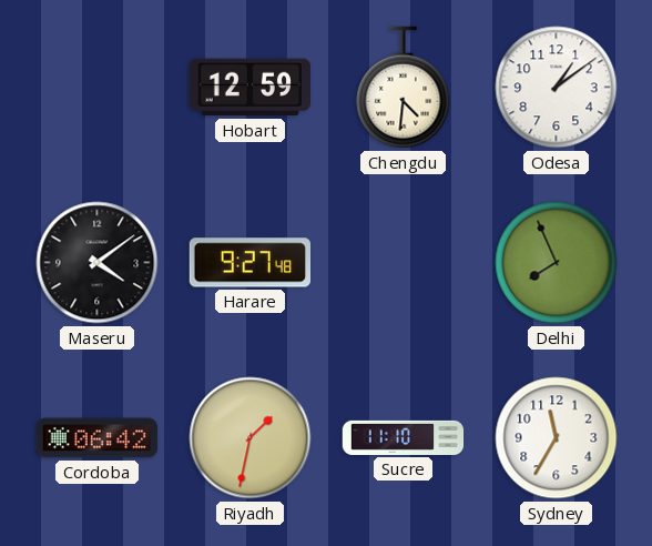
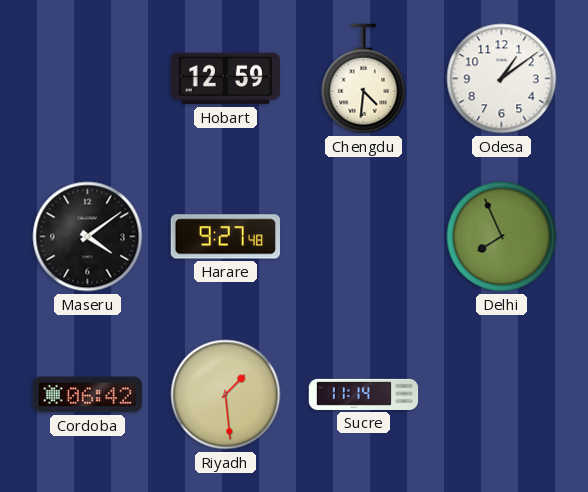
Riyadh: 1:32 -> 1:29 (226, 395)
Sucre: 11:10 -> 11:14 (364, 394)
Sydney: 11:35 -> none (557, 438)
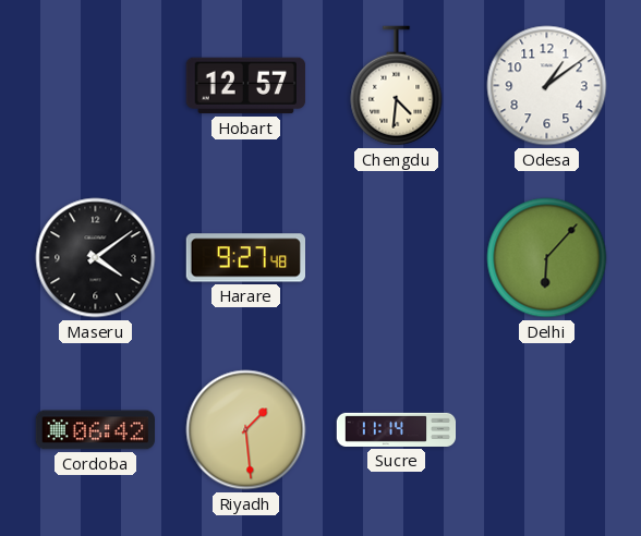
Hobart: 12:59 -> 12:57 (245, 86)
Delhi: 7:56 -> 6:07 (547, 258)
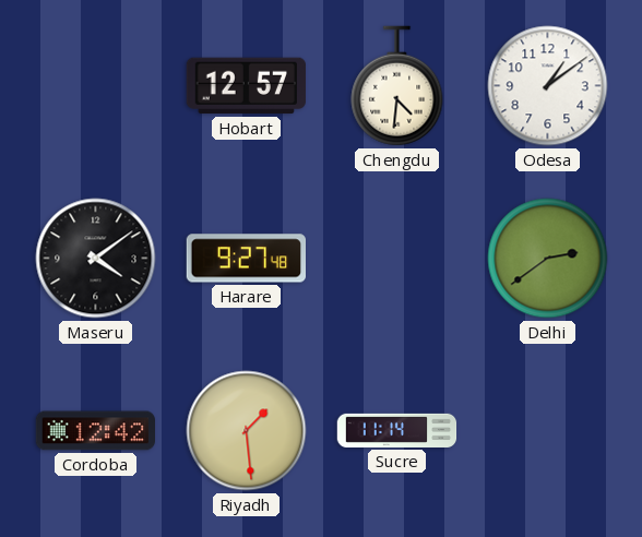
Delhi: 6:07 -> 2:39 (548, 259)
Cordoba: 06:42 -> 12:42 (95, 431)
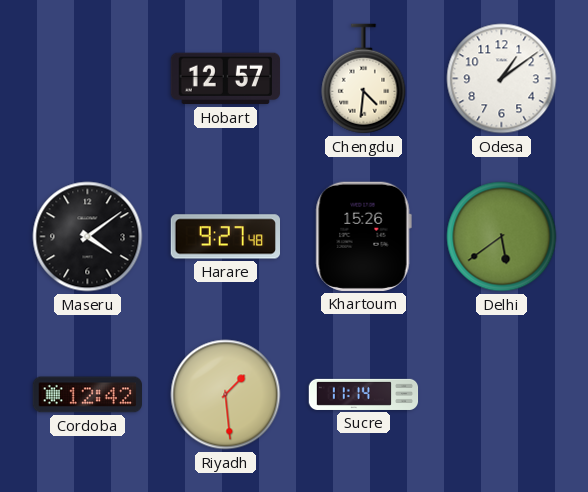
Khartoum: none -> 15:26 (363, 236)
Delhi: 2:39 -> 5:39 (502, 237)
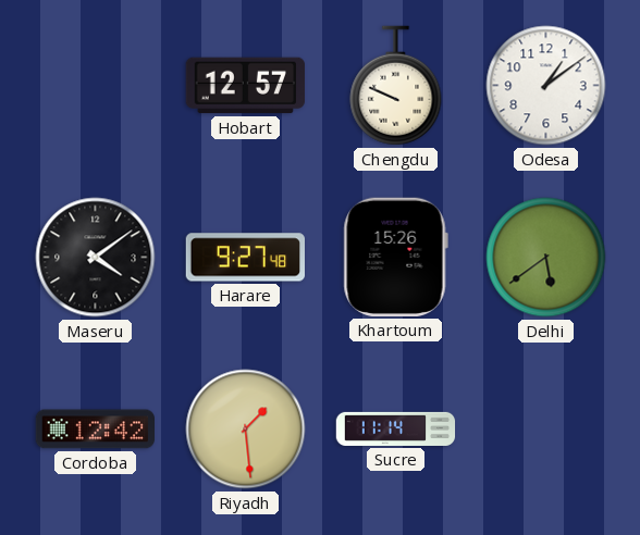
Chengdu: 4:31 -> 9:49 (396, 86)
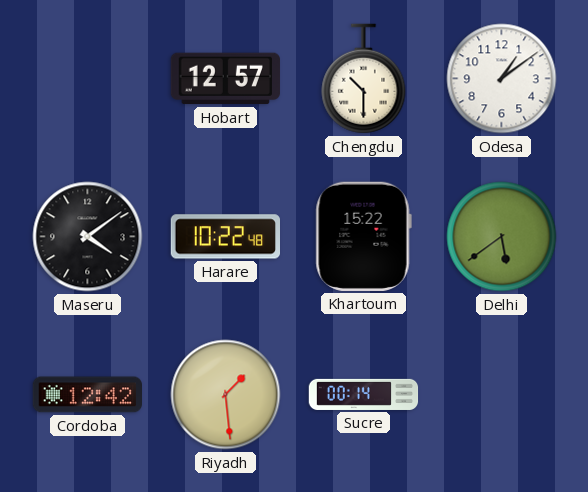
Chengdu: 9:49 -> 10:30 (364, 79)
Harare: 9:27 -> 10:22 (225, 237)
Khartoum: 15:26 -> 15:22 (363, 236)
Sucre: 11:14 -> 00:14 (364, 394)
